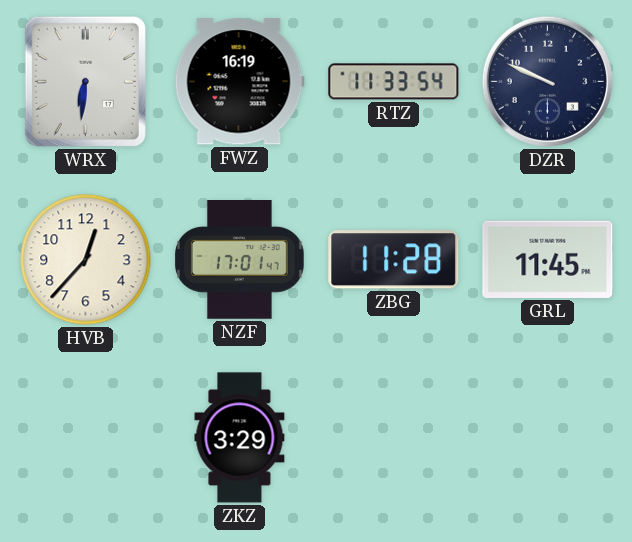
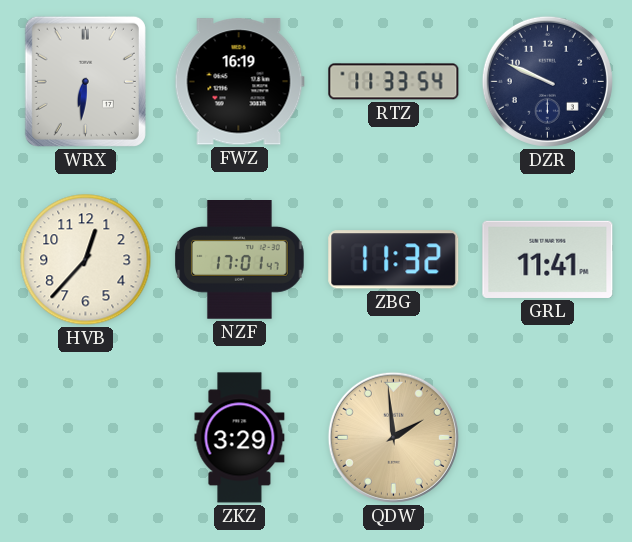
ZBG: 11:28 -> 11:32 (394, 260)
GRL: 11:45 -> 11:41 (548, 259)
QDW: none -> 1:59 (393, 437)
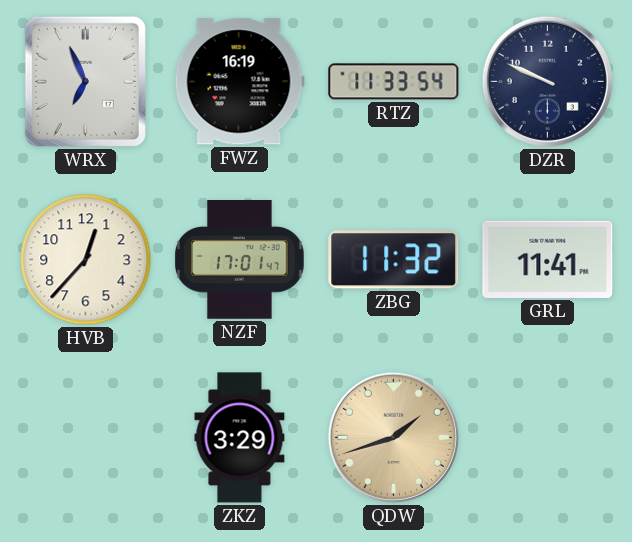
WRX: 6:31 -> 6:56 (85, 81)
QDW: 1:59 -> 1:42 (393, 437)
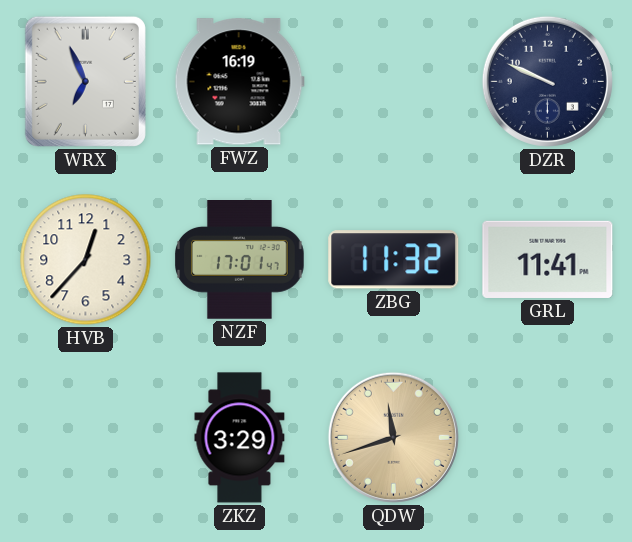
RTZ: 11:33 -> none (394, 82)
QDW: 1:42 -> 11:42 (393, 437)
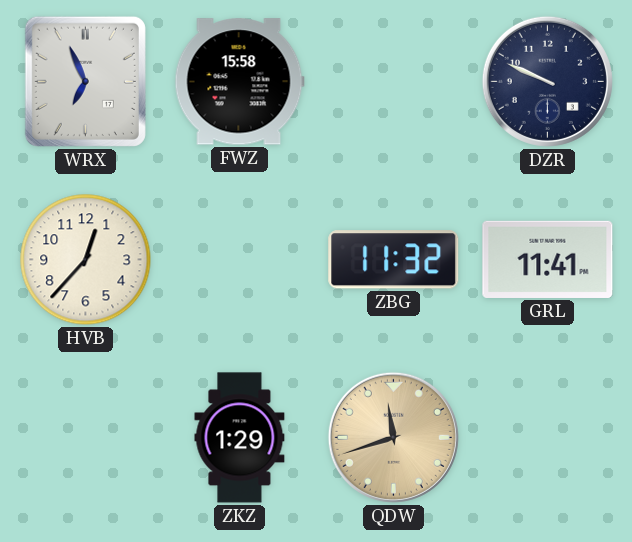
FWZ: 16:19 -> 15:58 (239, 82)
NZF: 17:01 -> none (240, 260)
ZKZ: 3:29 -> 1:29 (240, 438)
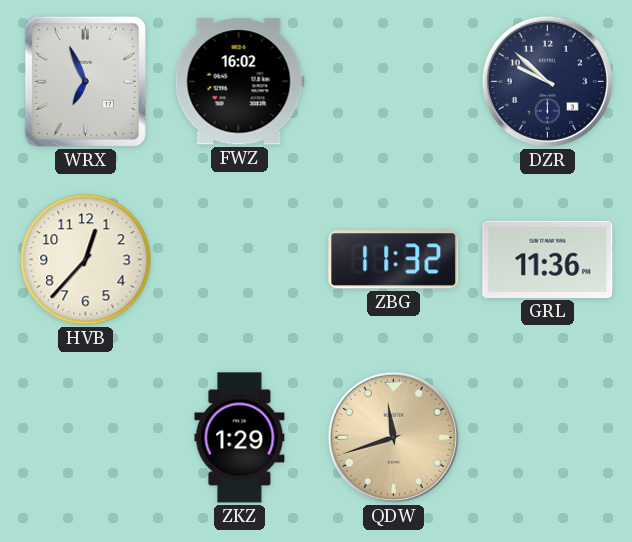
FWZ: 15:58 -> 16:02 (239, 82)
DZR: 9:49 -> 9:52 (547, 81)
GRL: 11:41 -> 11:36 (548, 259)
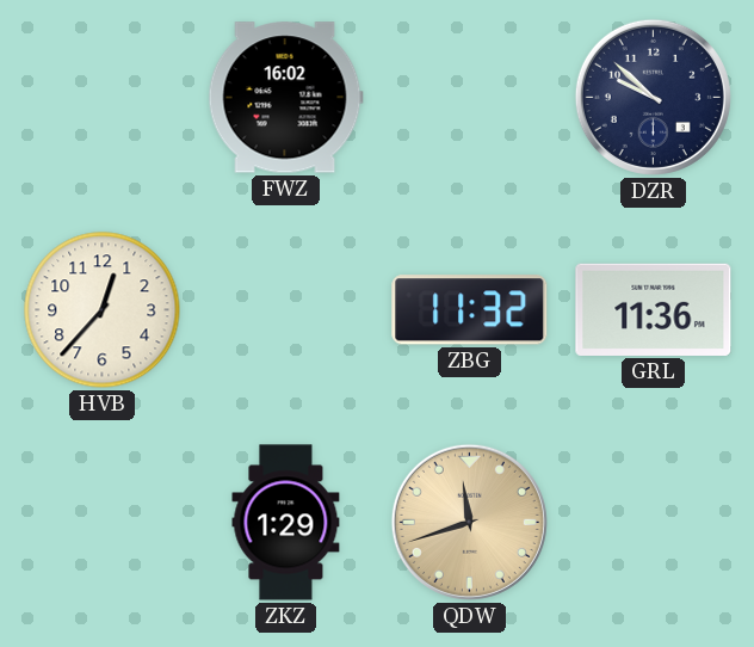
WRX: 6:56 -> none (85, 81)
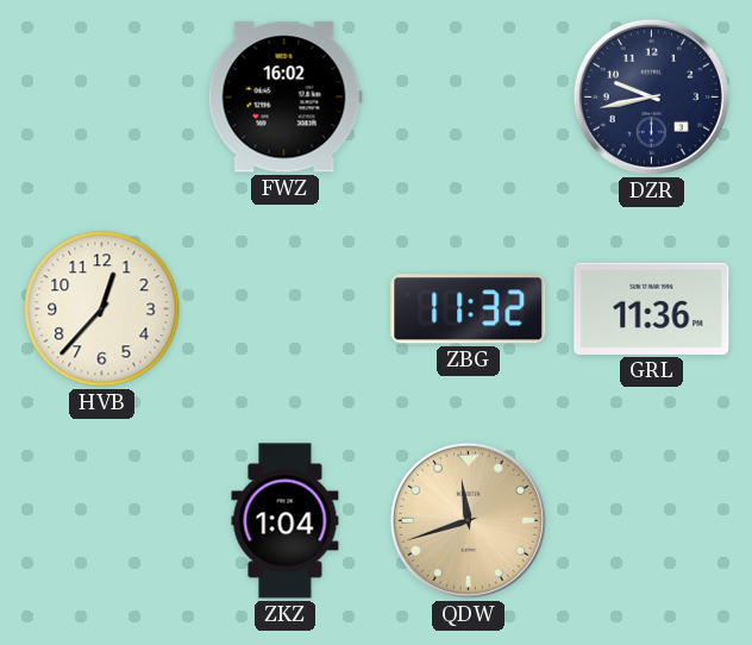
DZR: 9:52 -> 9:43 (651, 96)
ZKZ: 1:29 -> 1:04 (286, 521)
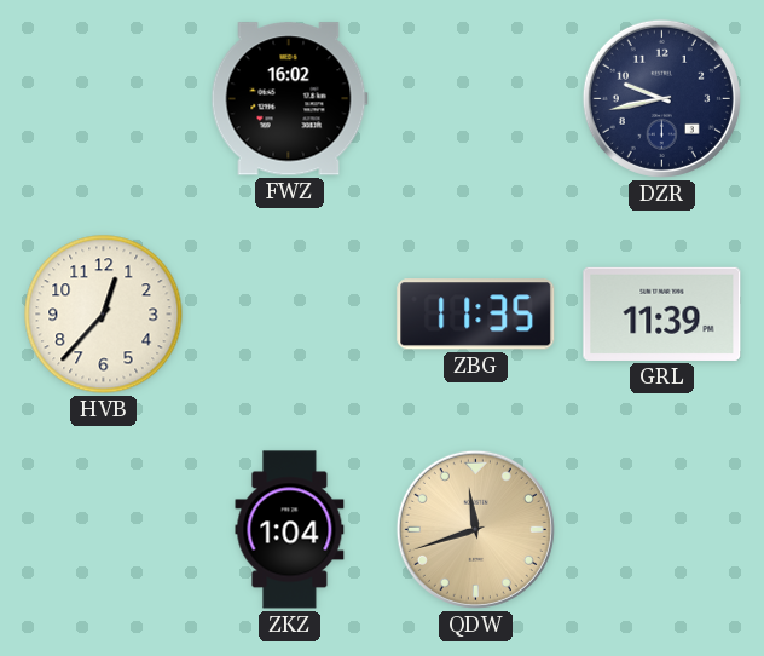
ZBG: 11:32 -> 11:35 (476, 315)
GRL: 11:36 -> 11:39 (662, 313)
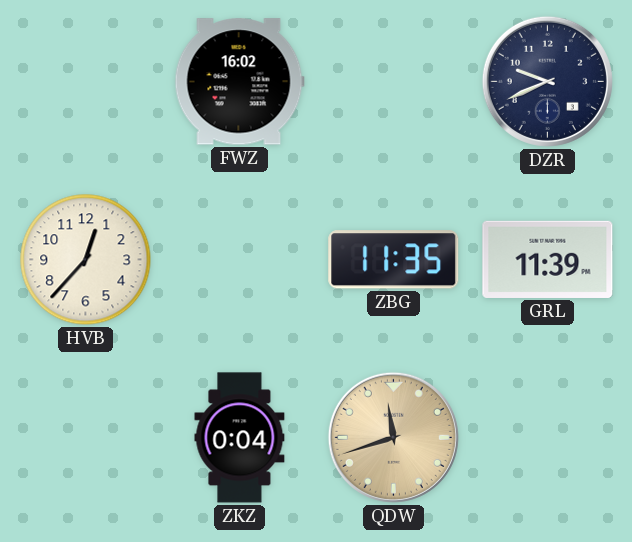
DZR: 9:43 -> 9:41 (547, 81)
ZKZ: 1:04 -> 0:04 (240, 438)
